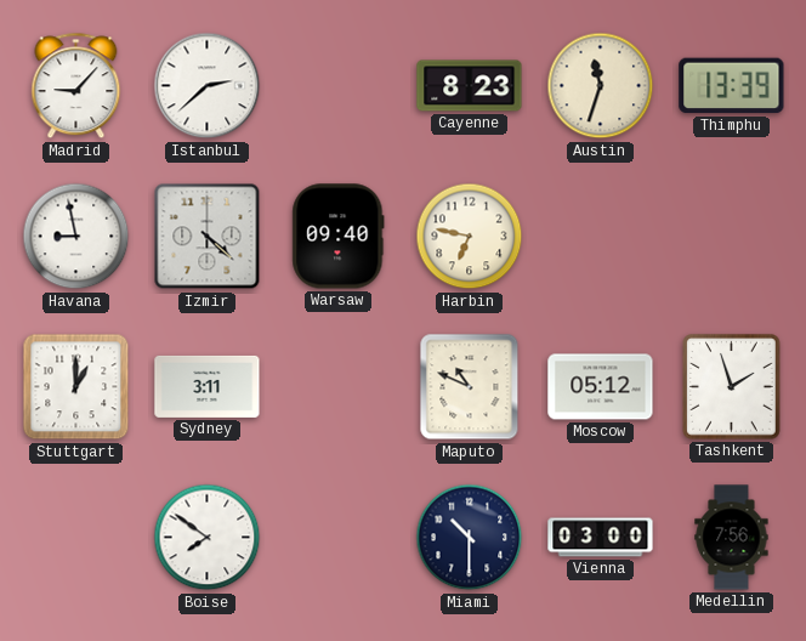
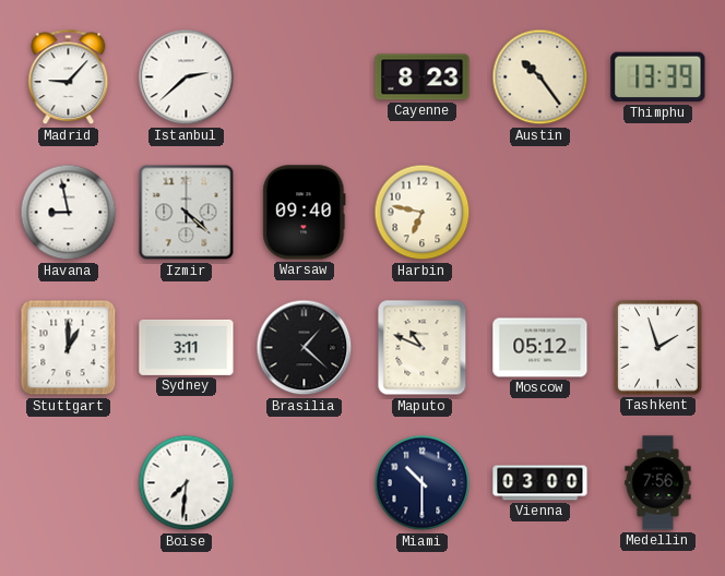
Austin: 11:33 -> 10:24 (540, 77)
Brasilia: none -> 1:22 (305, 348)
Boise: 7:51 -> 7:31 (187, 483)
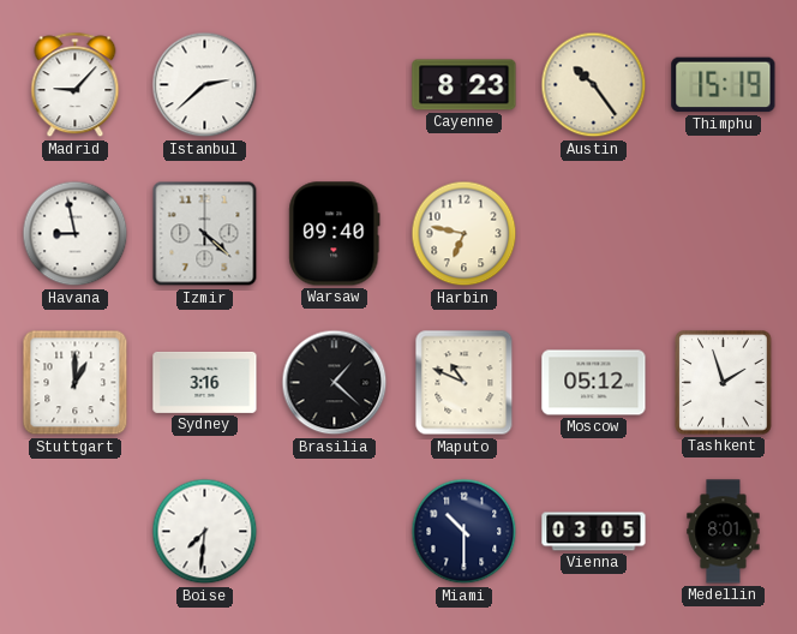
Thimphu: 13:39 -> 15:19 (724, 85)
Sydney: 3:11 -> 3:16 (205, 382)
Vienna: 03:00 -> 03:05 (594, 532)
Medellin: 7:56 -> 8:01 (724, 532)
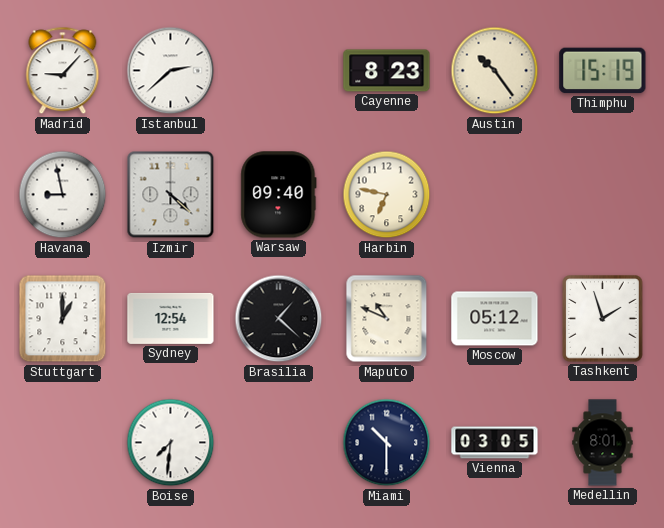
Sydney: 3:16 -> 12:54 (171, 318)
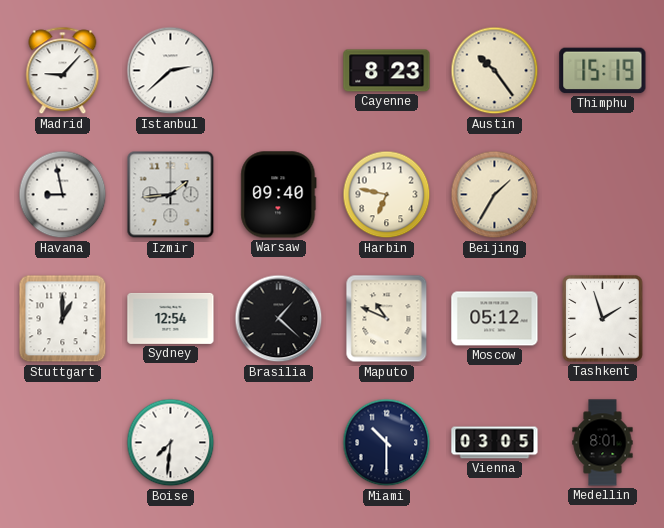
Izmir: 4:22 -> 1:44 (171, 195)
Beijing: none -> 1:35 (495, 195)
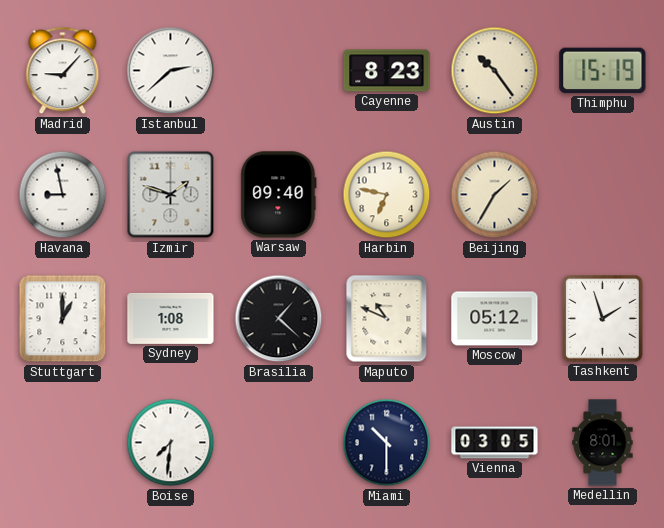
Izmir: 1:44 -> 1:48 (171, 195)
Sydney: 12:54 -> 1:08 (171, 318)
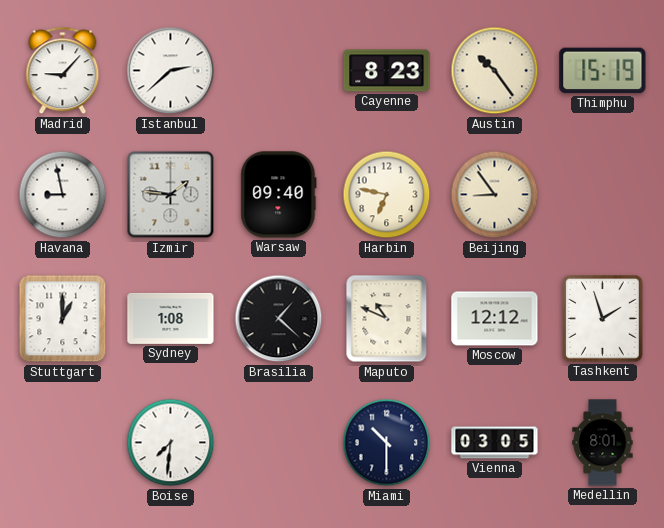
Izmir: 1:48 -> 1:46 (171, 195)
Beijing: 1:35 -> 8:54 (495, 195)
Moscow: 05:12 -> 12:12 (495, 319)
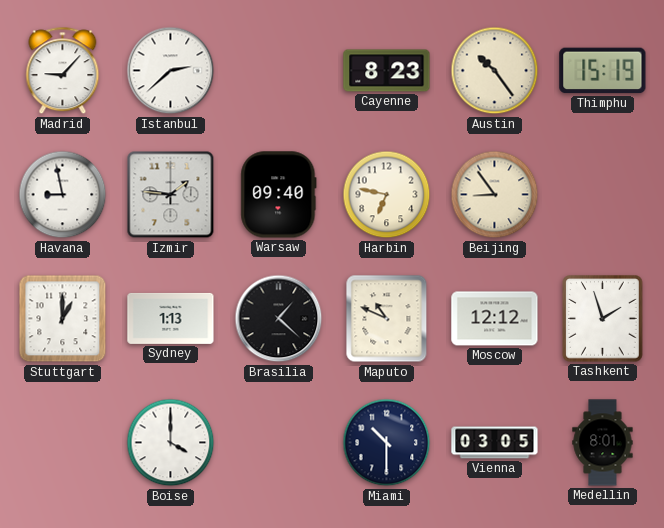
Sydney: 1:08 -> 1:13 (171, 318)
Boise: 7:31 -> 4:00 (171, 443)
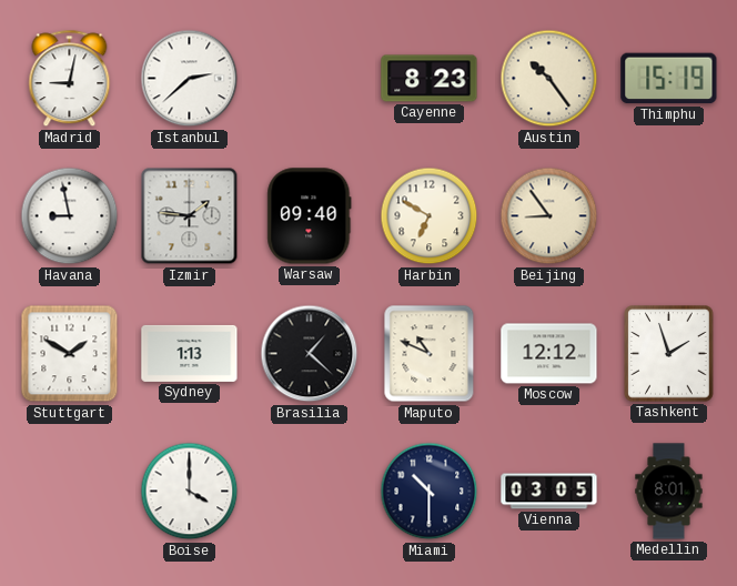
Madrid: 9:07 -> 9:02 (70, 79)
Harbin: 6:47 -> 6:50 (430, 216)
Stuttgart: 1:00 -> 1:50 (70, 354)
